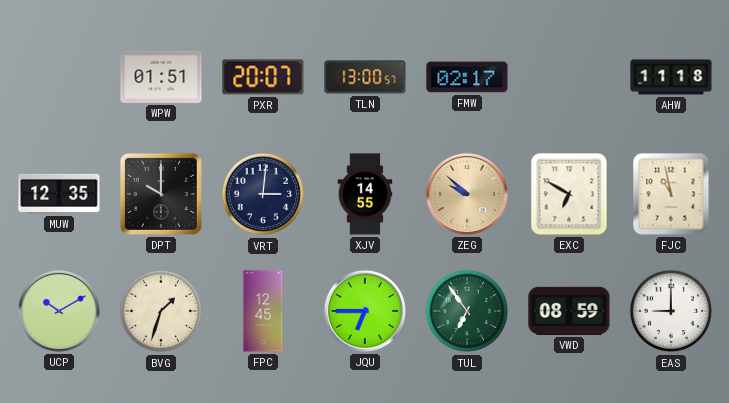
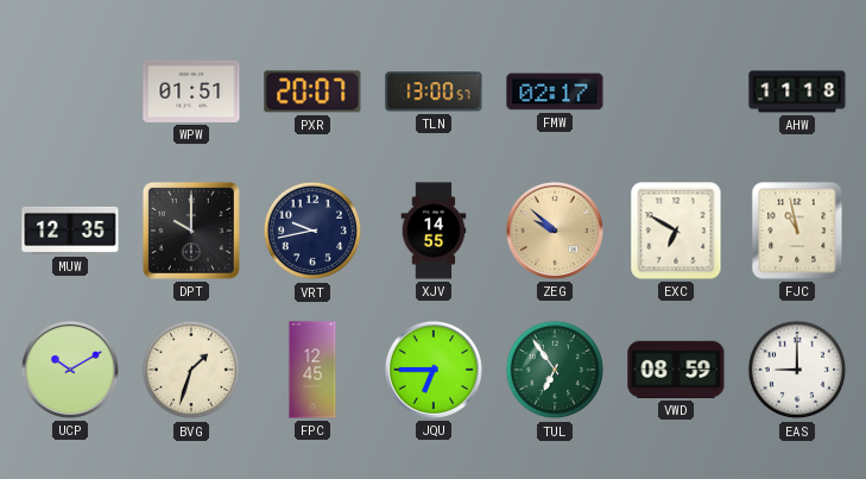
VRT: 3:01 -> 9:43 (312, 231)
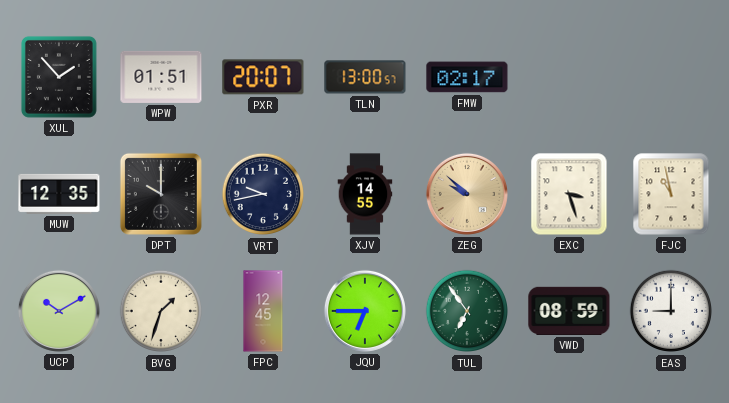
XUL: none -> 1:53 (59, 77)
AHW: 11:18 -> none (797, 92)
EXC: 6:50 -> 3:27 (569, 194)
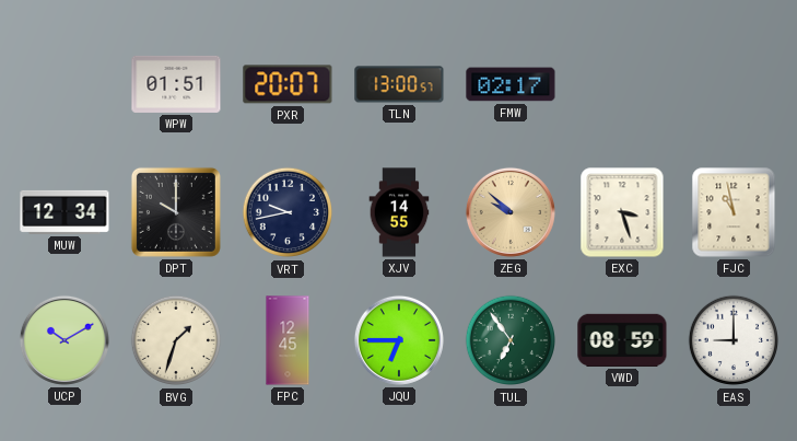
XUL: 1:53 -> none (59, 77)
MUW: 12:35 -> 12:34 (65, 212)
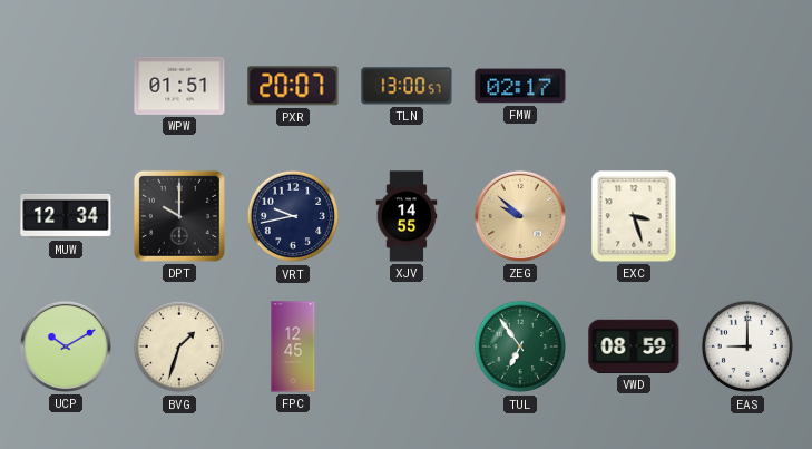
FJC: 10:58 -> none (734, 212)
JQU: 6:45 -> none (399, 340)
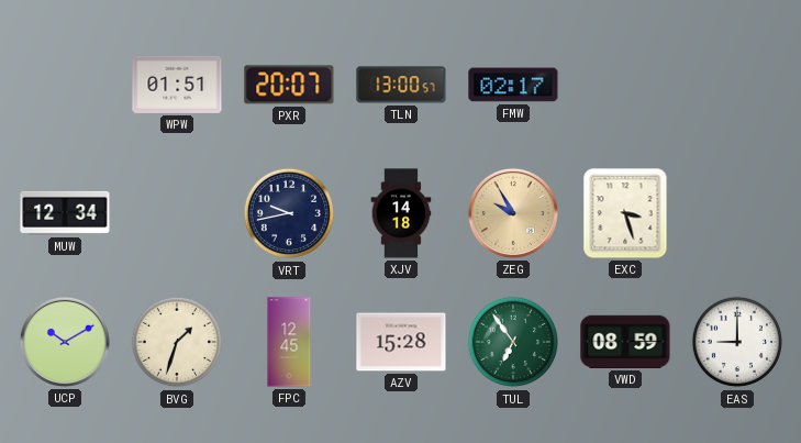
DPT: 10:00 -> none (179, 216)
XJV: 14:55 -> 14:18 (401, 213)
ZEG: 9:52 -> 9:55 (513, 213)
AZV: none -> 15:28 (401, 342)
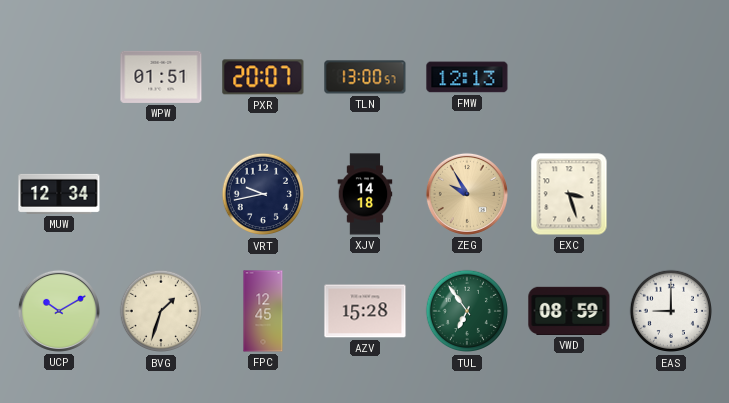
FMW: 02:17 -> 12:13 (467, 77)
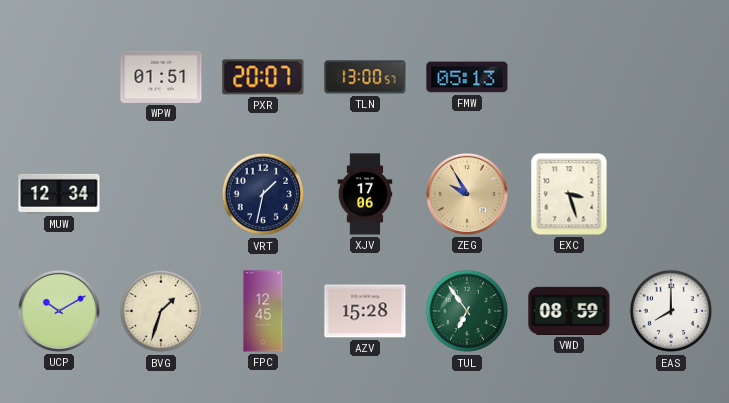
FMW: 12:13 -> 05:13 (467, 77)
VRT: 9:43 -> 1:32 (263, 194)
XJV: 14:18 -> 17:06 (365, 194)
EAS: 9:00 -> 8:00 (671, 311)
